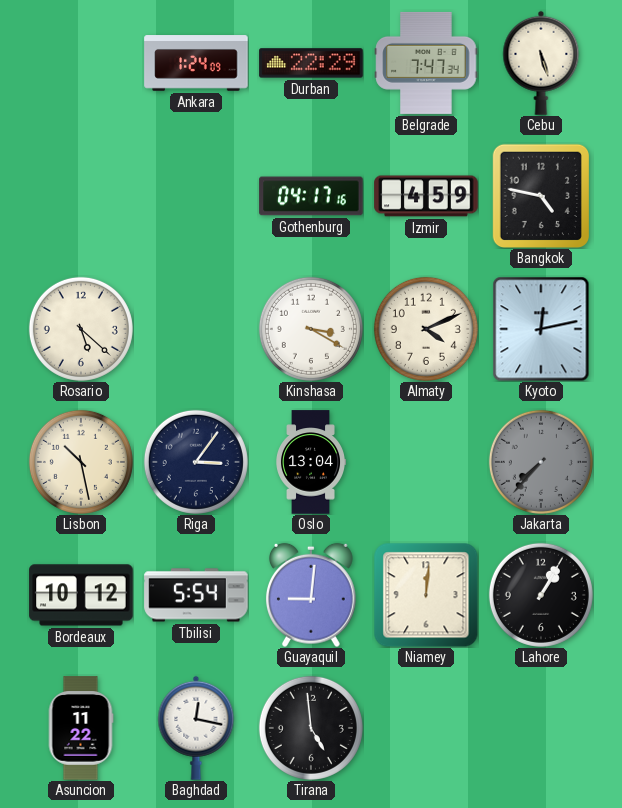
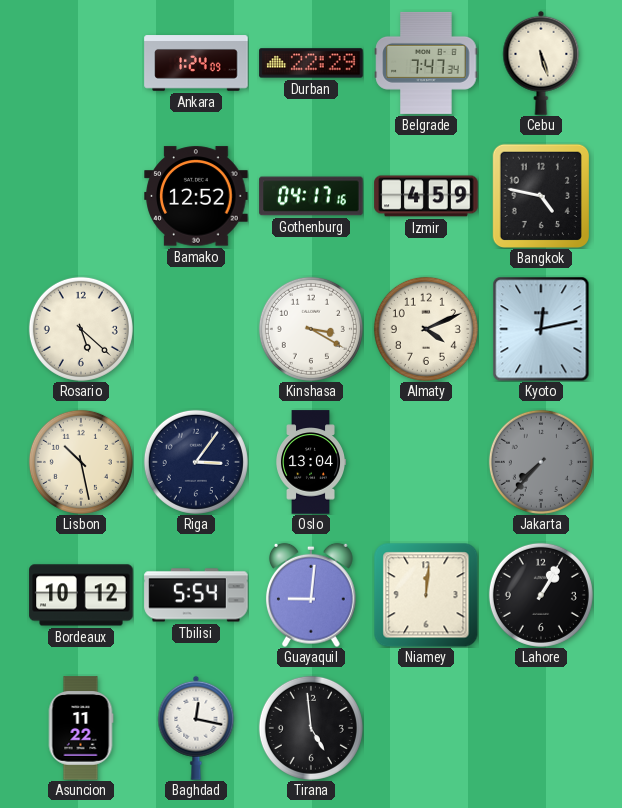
Bamako: none -> 12:52 (196, 196)
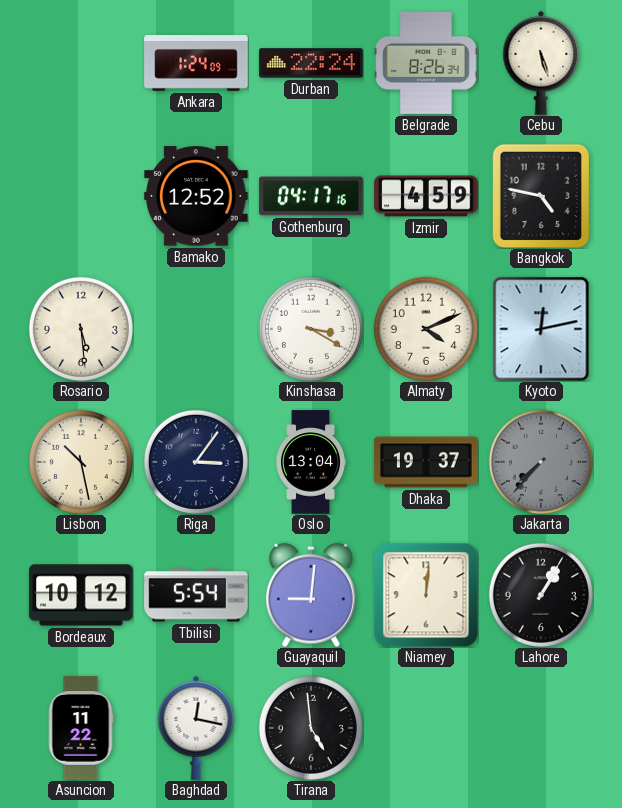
Durban: 22:29 -> 22:24 (311, 63)
Belgrade: 7:47 -> 8:26 (426, 63)
Rosario: 5:22 -> 5:29 (81, 329)
Dhaka: none -> 19:37 (426, 462)
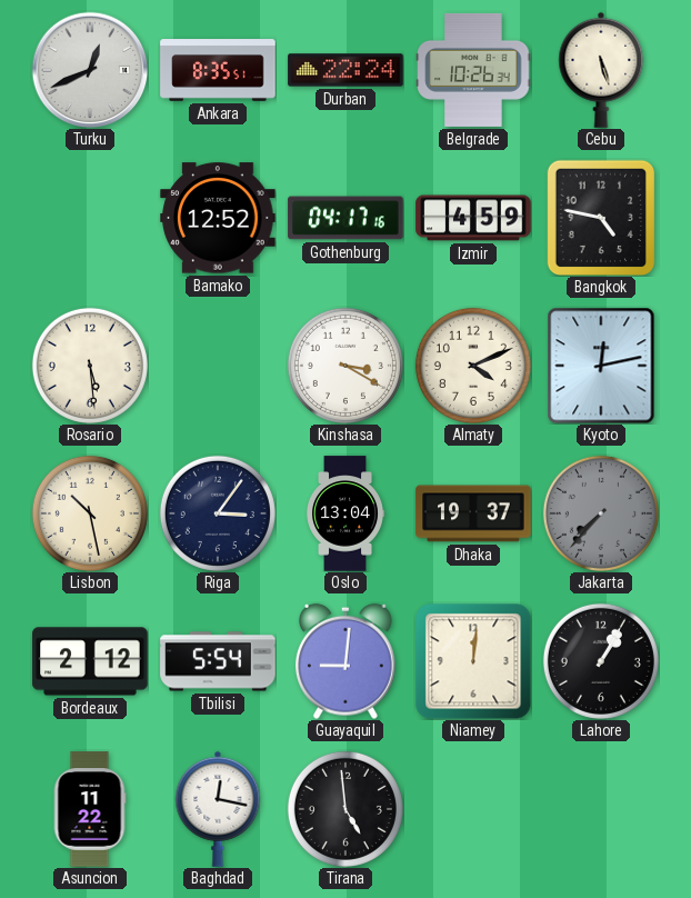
Turku: none -> 12:41 (90, 70)
Ankara: 1:24 -> 8:35 (218, 70)
Belgrade: 8:26 -> 10:26 (473, 70)
Bordeaux: 10:12 -> 2:12 (90, 661)
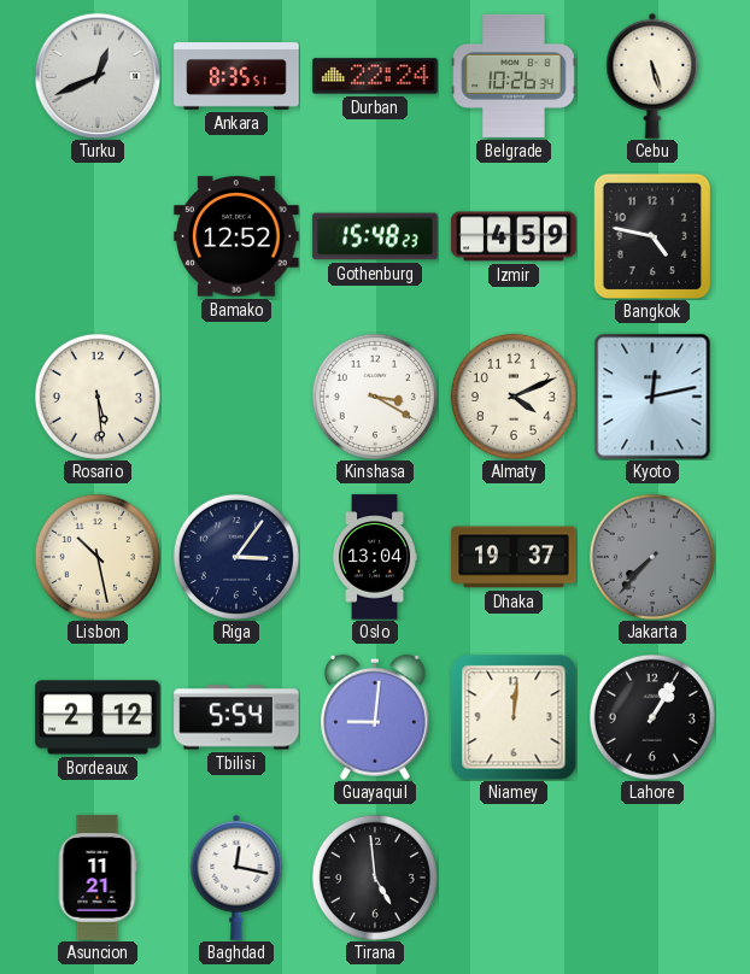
Gothenburg: 04:17 -> 15:48 (375, 236)
Asuncion: 11:22 -> 11:21 (98, 878)
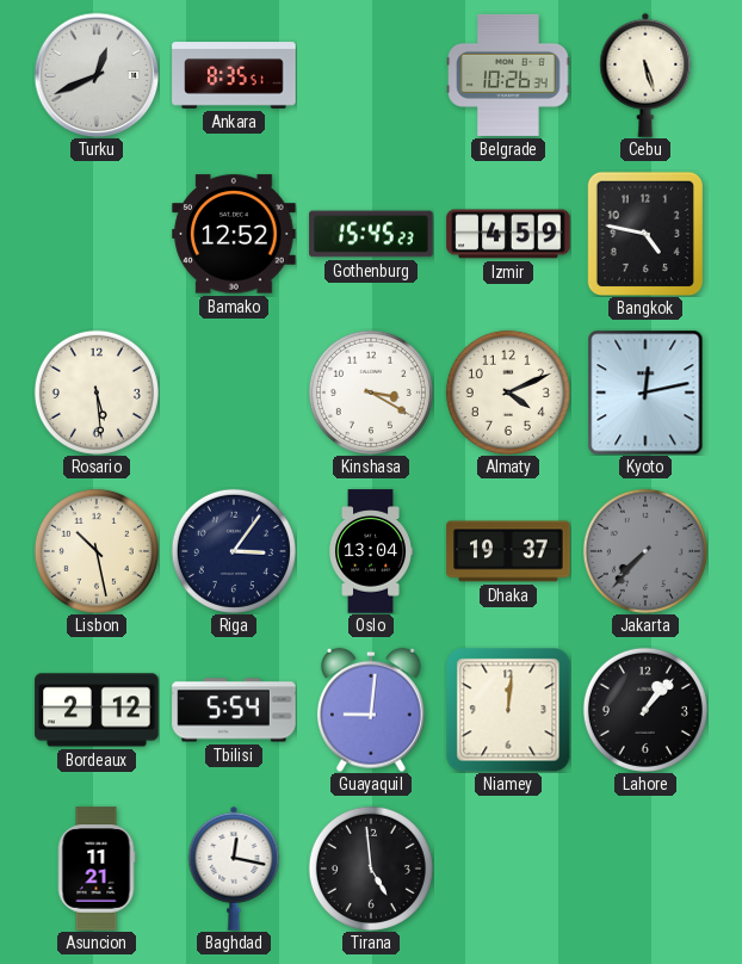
Durban: 22:24 -> none (375, 76)
Gothenburg: 15:48 -> 15:45 (371, 234)
Lahore: 1:05 -> 1:07 (645, 710)
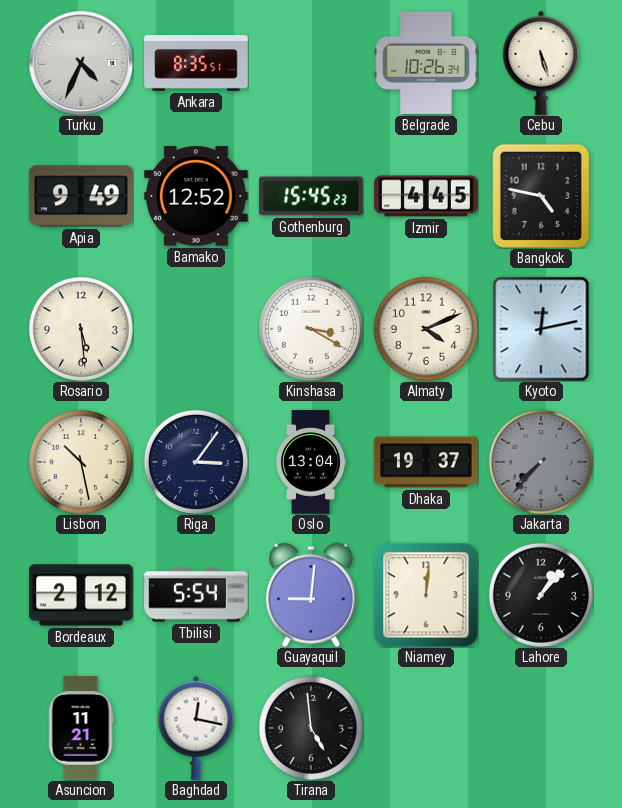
Turku: 12:41 -> 4:34 (81, 63)
Apia: none -> 9:49 (81, 196)
Izmir: 4:59 -> 4:45 (426, 196)
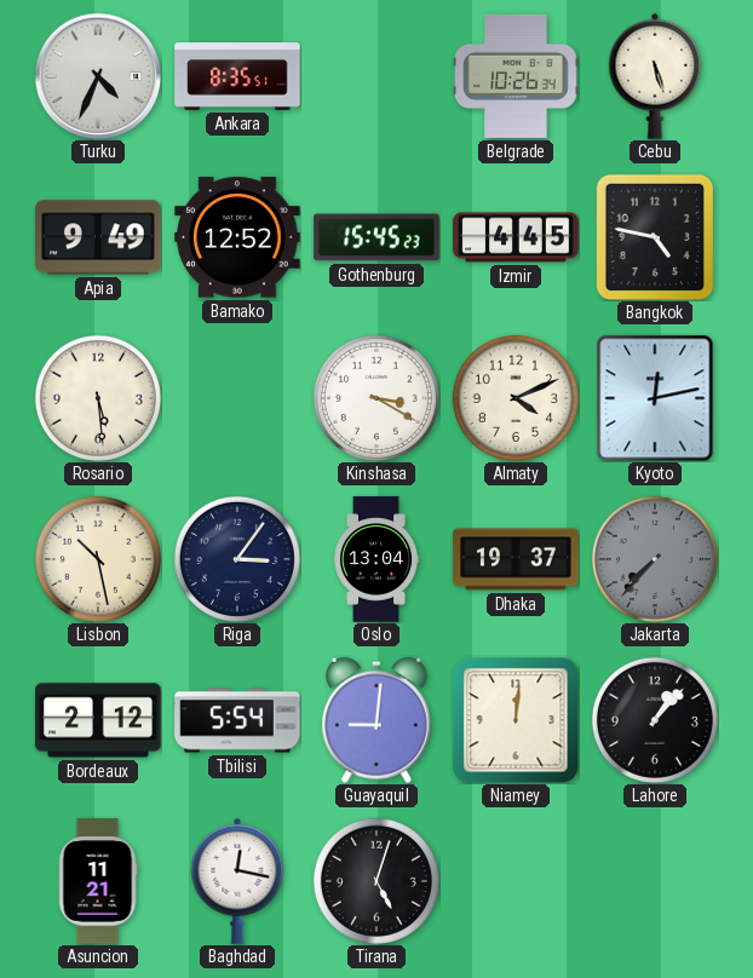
Tirana: 4:59 -> 5:03 (376, 881)
